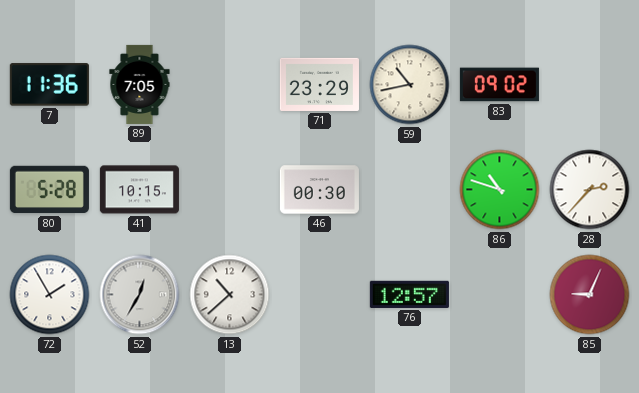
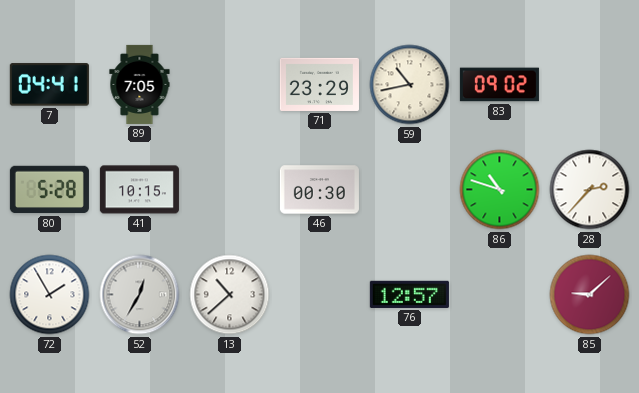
7: 11:36 -> 04:41 (49, 85)
85: 9:04 -> 9:08 (590, 295)
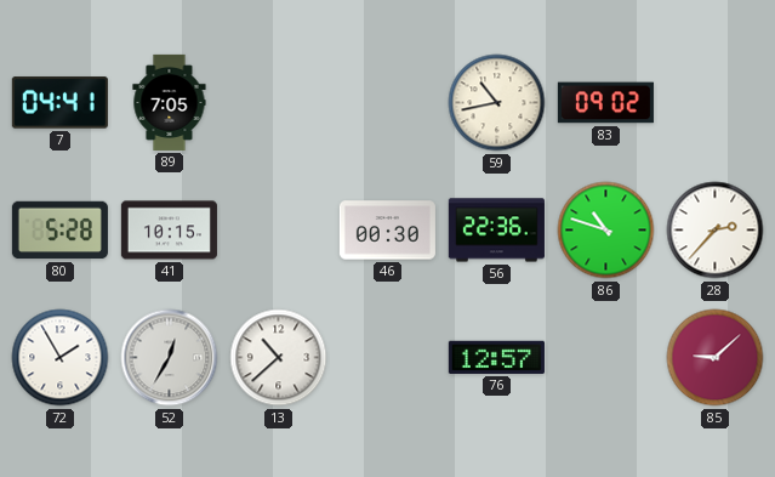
71: 23:29 -> none (319, 84)
56: none -> 22:36 (496, 231)
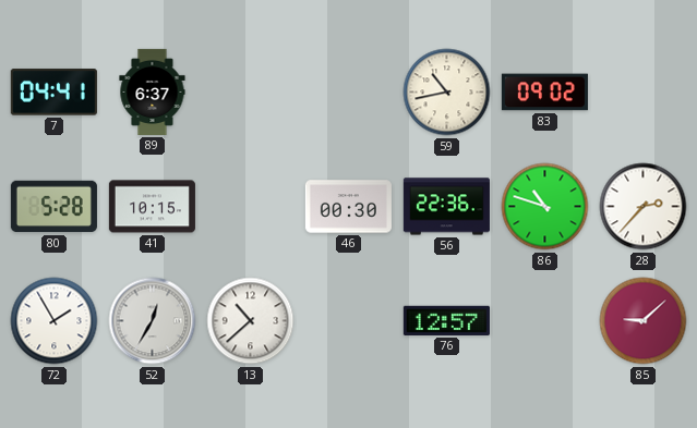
89: 7:05 -> 6:37 (153, 91)
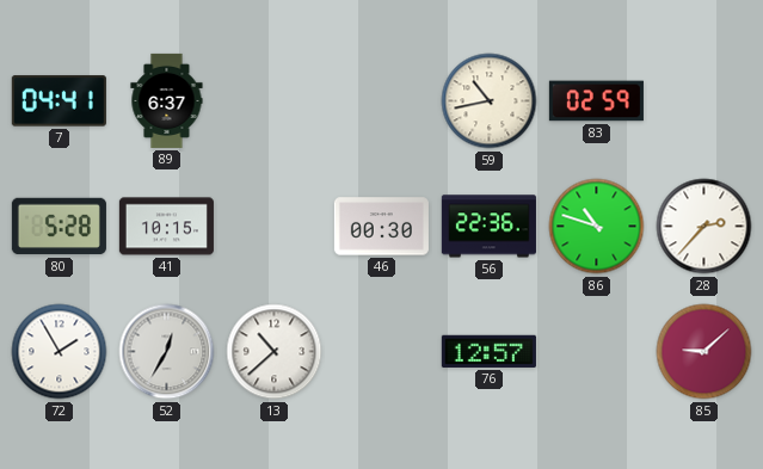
83: 09:02 -> 02:59 (596, 101)
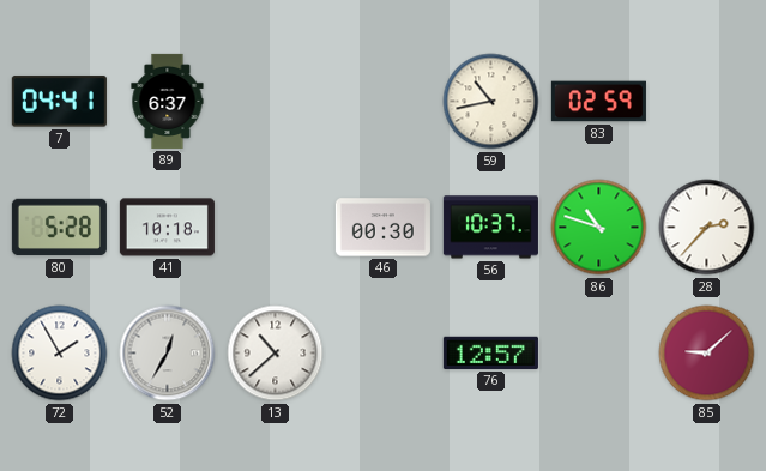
41: 10:15 -> 10:18 (167, 228)
56: 22:36 -> 10:37 (490, 228)
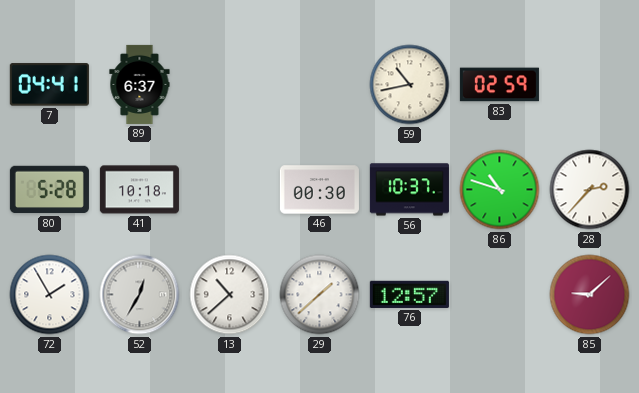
29: none -> 1:38 (320, 295)
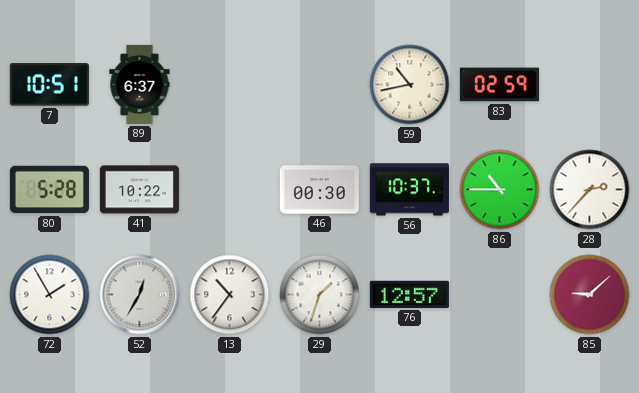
7: 04:41 -> 10:51 (49, 85)
41: 10:18 -> 10:22 (139, 190)
86: 10:48 -> 10:45 (500, 190)
13: 10:38 -> 10:36 (230, 295)
29: 1:38 -> 1:33 (320, 295)
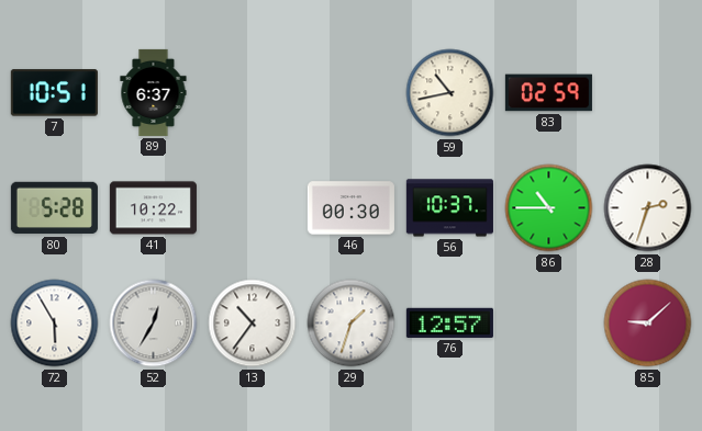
28: 2:37 -> 2:33 (648, 208)
72: 1:55 -> 5:55 (55, 324)
